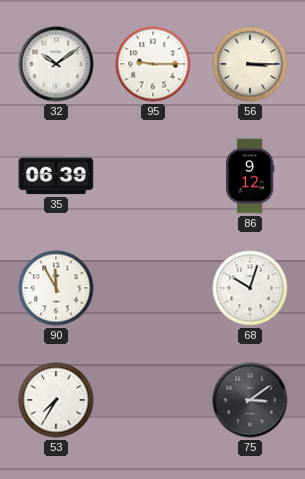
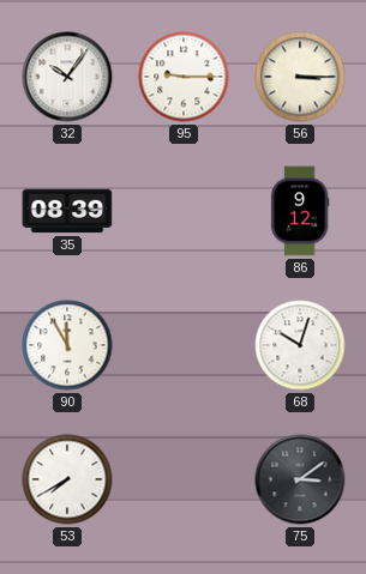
32: 10:09 -> 10:06 (67, 77)
35: 06:39 -> 08:39 (67, 211)
53: 7:35 -> 7:40 (67, 479)
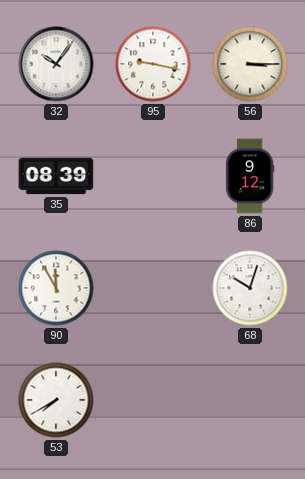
95: 9:15 -> 9:17 (153, 64)
75: 3:09 -> none (300, 479)
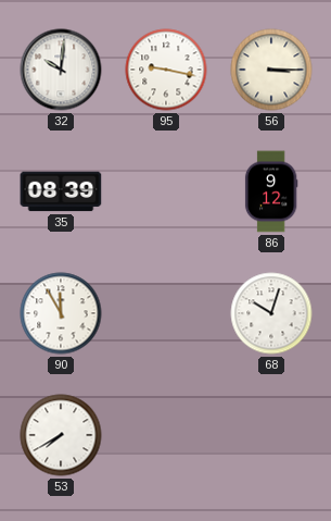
32: 10:06 -> 10:01 (61, 70)
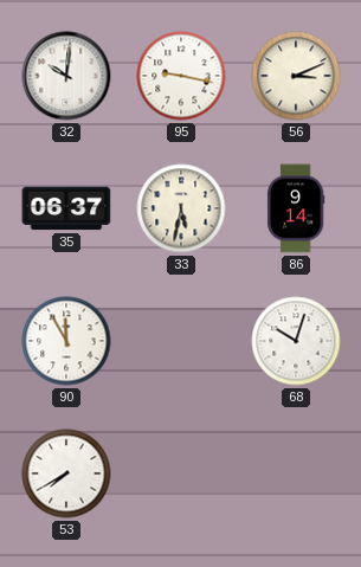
56: 3:15 -> 3:11 (296, 76)
35: 08:39 -> 06:37 (66, 208)
33: none -> 5:32 (181, 208)
86: 9:12 -> 9:14 (296, 208)
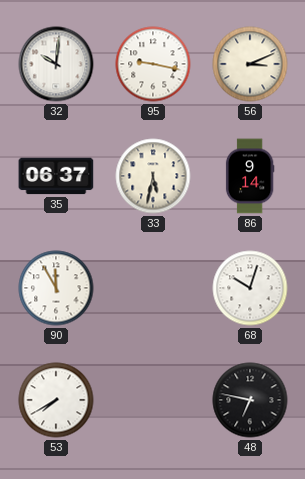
48: none -> 6:47 (250, 400)
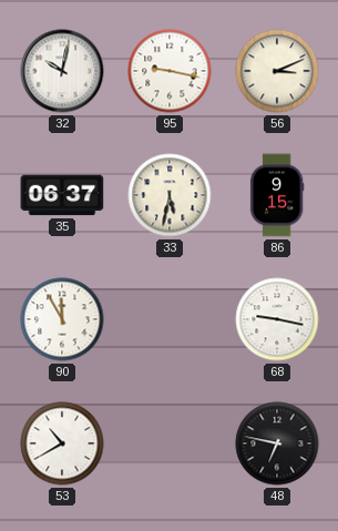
32: 10:01 -> 10:02 (62, 71)
86: 9:14 -> 9:15 (277, 195)
68: 10:03 -> 9:17 (277, 319)
53: 7:40 -> 10:40 (62, 443)
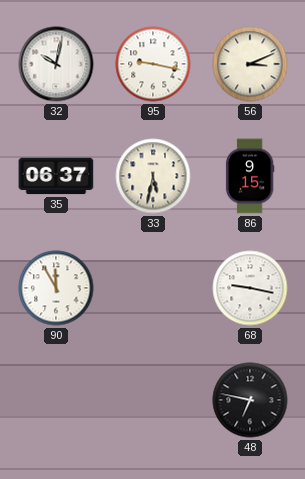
53: 10:40 -> none (62, 443)
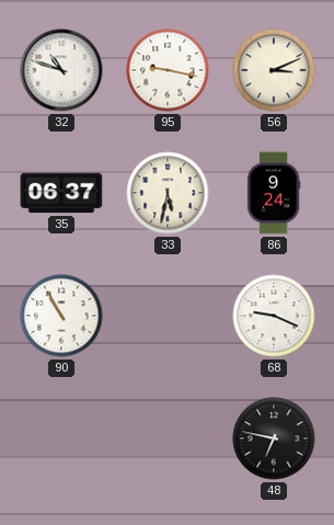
32: 10:02 -> 10:48 (61, 70)
86: 9:15 -> 9:24 (274, 193)
90: 11:55 -> 10:55 (61, 316)
68: 9:17 -> 9:19 (274, 316)
